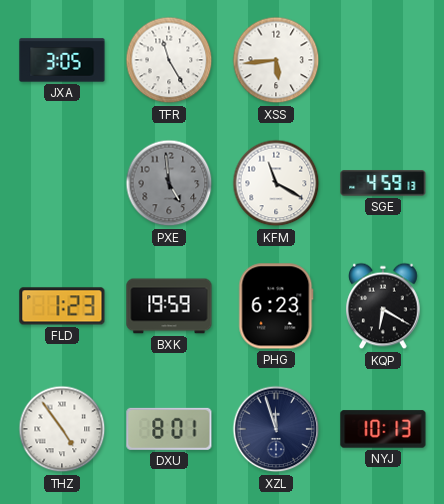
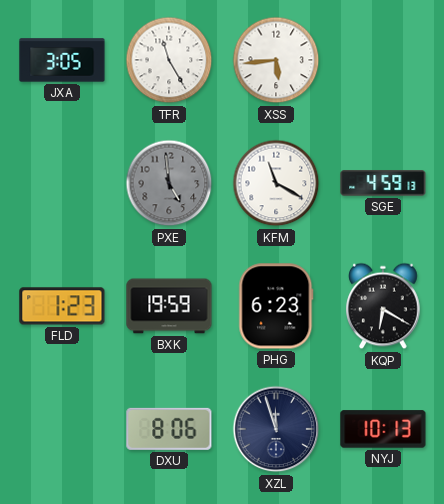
THZ: 4:54 -> none (62, 429)
DXU: 8:01 -> 8:06 (169, 429)
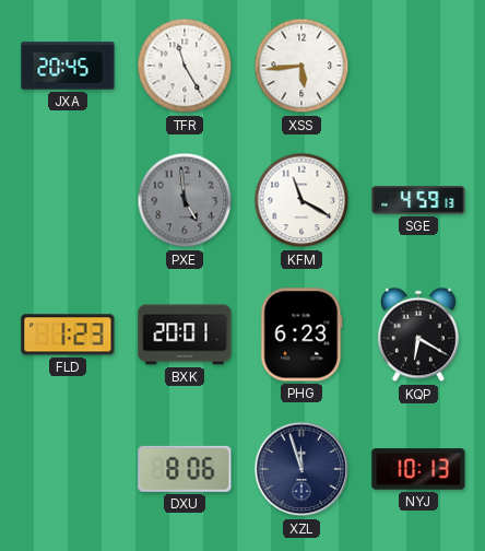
JXA: 3:05 -> 20:45 (68, 66)
BXK: 19:59 -> 20:01 (185, 335)
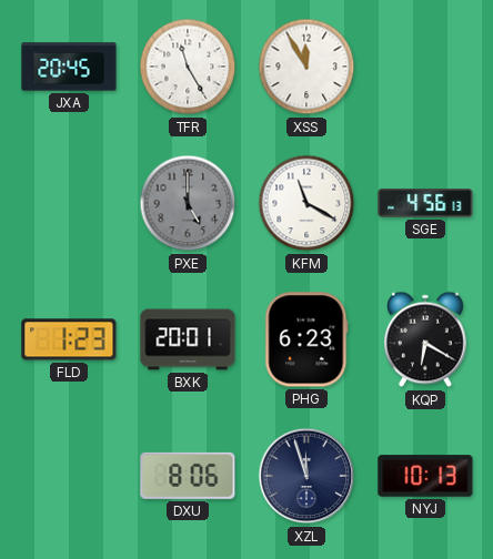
XSS: 5:44 -> 11:55 (306, 67)
PXE: 4:59 -> 5:00 (188, 203)
SGE: 4:59 -> 4:56 (425, 203)
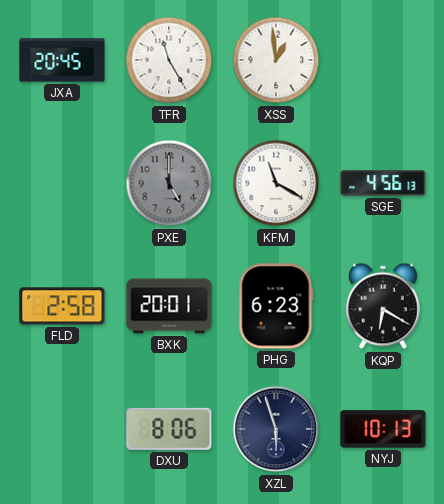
XSS: 11:55 -> 12:59 (276, 60)
FLD: 1:23 -> 2:58 (62, 306)
XZL: 11:57 -> 5:57 (276, 429)
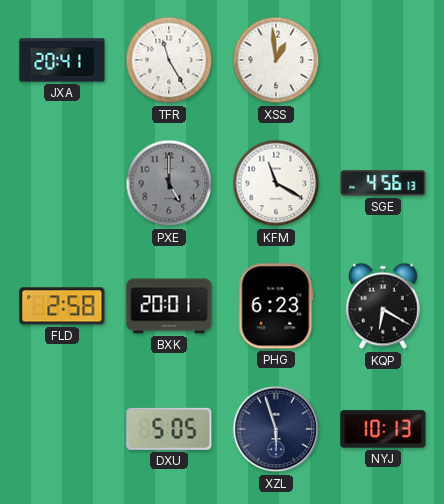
JXA: 20:45 -> 20:41 (62, 60)
DXU: 8:06 -> 5:05 (169, 429)
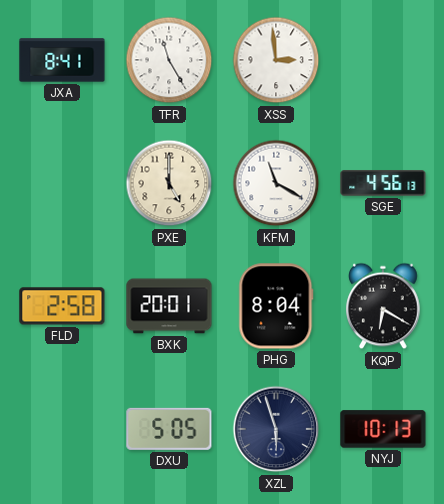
JXA: 20:41 -> 8:41 (62, 60)
XSS: 12:59 -> 2:59 (276, 60)
PXE dial: grey -> cream (169, 183)
PHG: 6:23 -> 8:04 (276, 306)
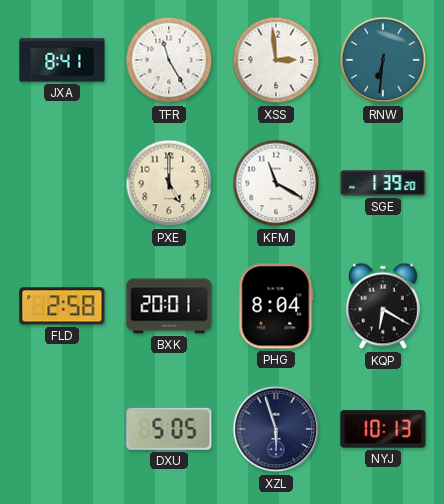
RNW: none -> 6:31 (383, 60)
SGE: 4:56 -> 1:39 (383, 183)
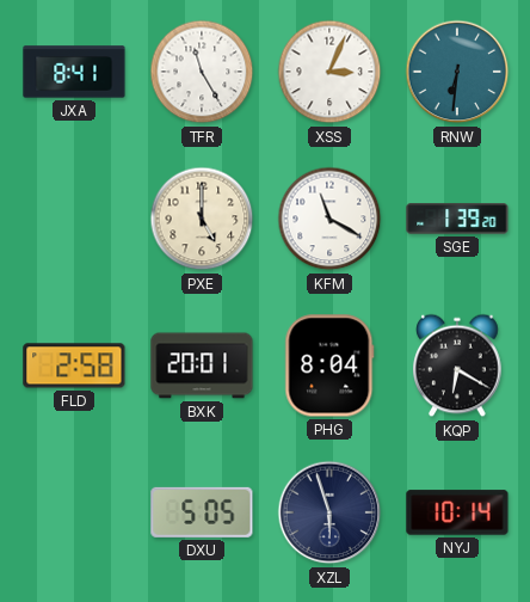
XSS: 2:59 -> 3:04 (329, 72)
NYJ: 10:13 -> 10:14 (457, 512)
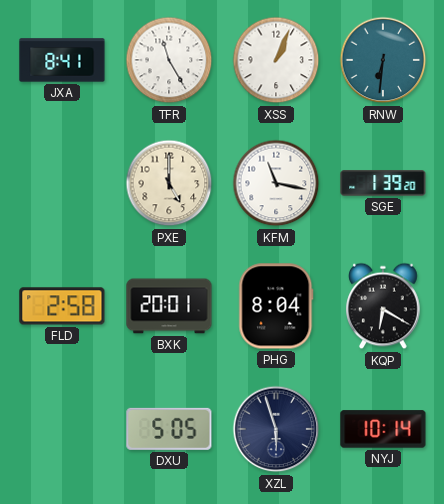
XSS: 3:04 -> 1:04 (276, 60)
KFM: 11:20 -> 11:17 (276, 183)
